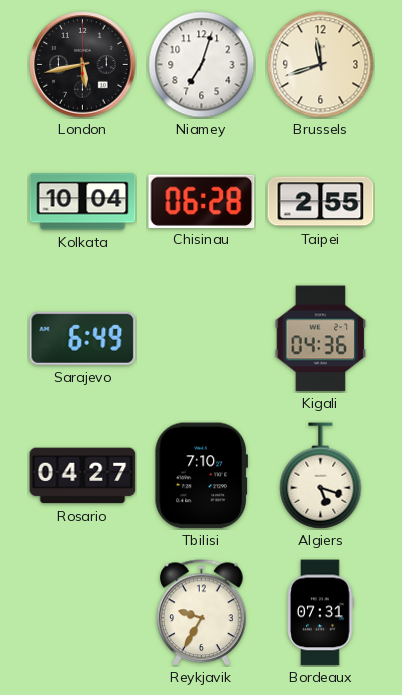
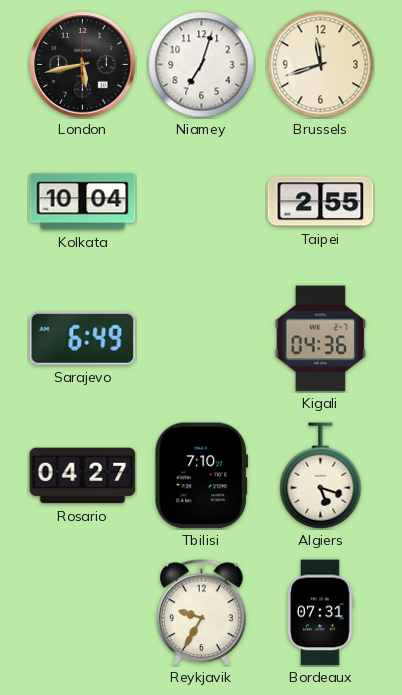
Chisinau: 06:28 -> none (202, 201)
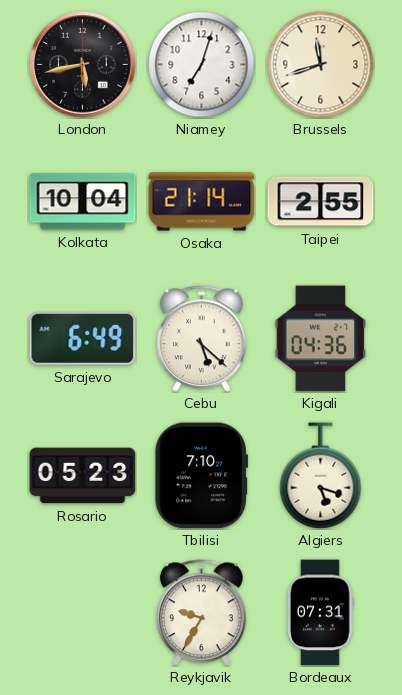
Osaka: none -> 21:14 (202, 202)
Cebu: none -> 5:22 (202, 339)
Rosario: 04:27 -> 05:23 (83, 476)
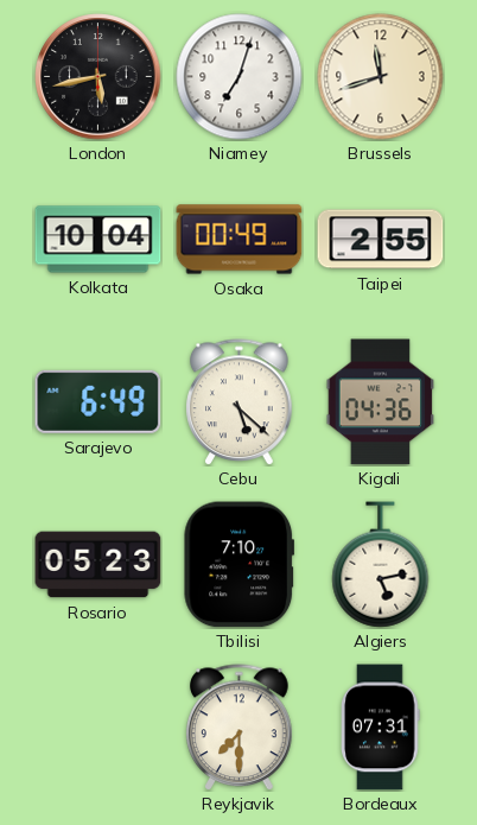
Osaka: 21:14 -> 00:49 (240, 240)
Algiers: 5:18 -> 5:13 (381, 565)
Reykjavik: 9:35 -> 7:30 (240, 728)
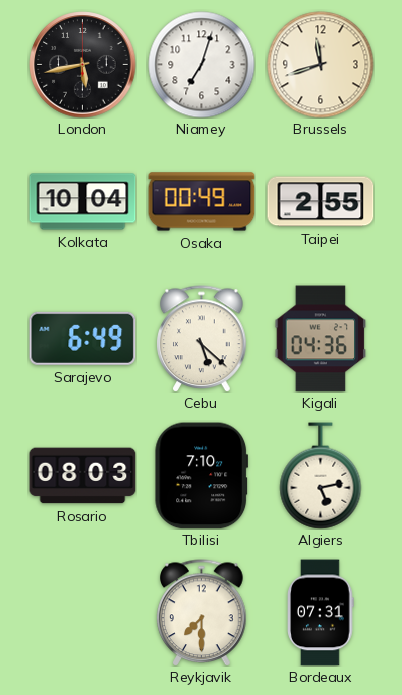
Rosario: 05:23 -> 08:03 (83, 476)
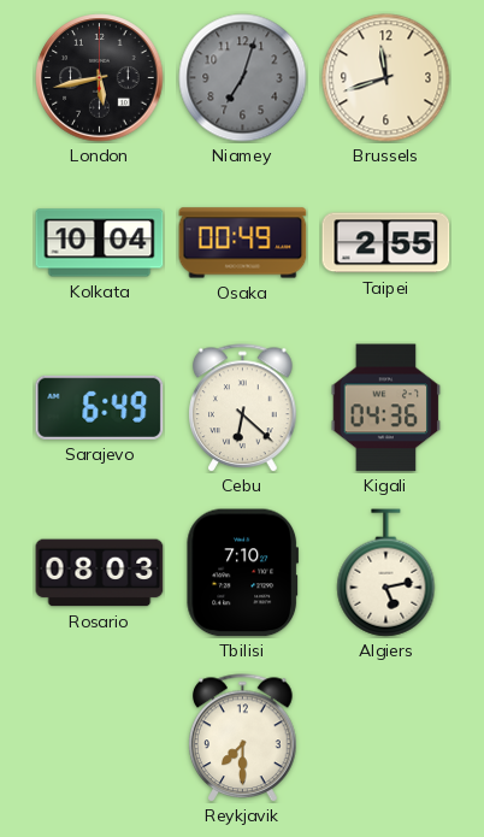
Niamey dial: white -> grey (243, 78)
Cebu: 5:22 -> 6:22 (243, 408)
Bordeaux: 07:31 -> none (321, 613)
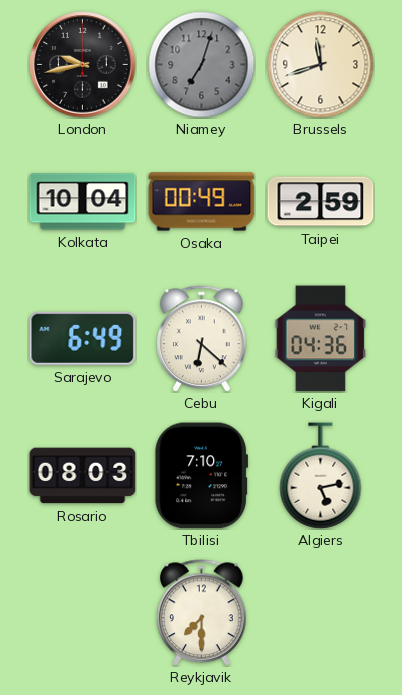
London: 5:43 -> 9:43 (83, 65)
Taipei: 2:55 -> 2:59 (321, 202)
